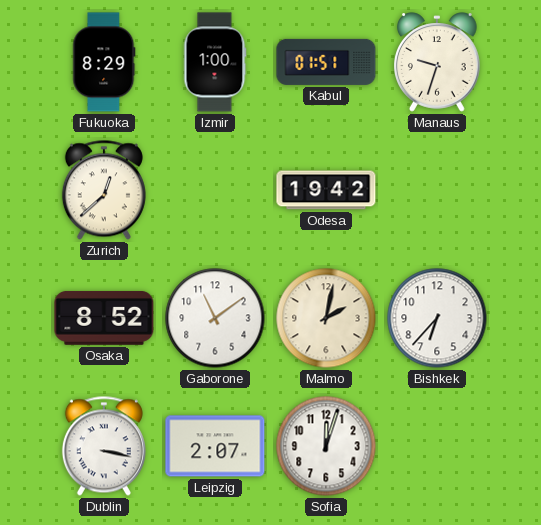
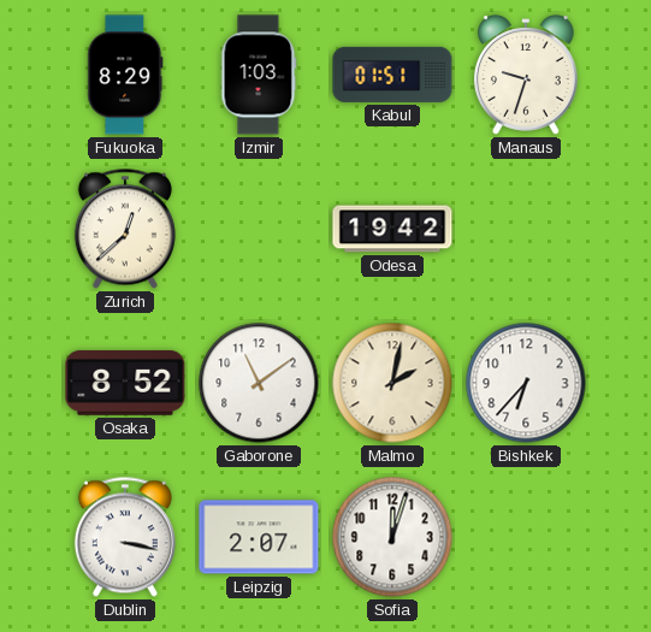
Izmir: 1:00 -> 1:03 (259, 75)
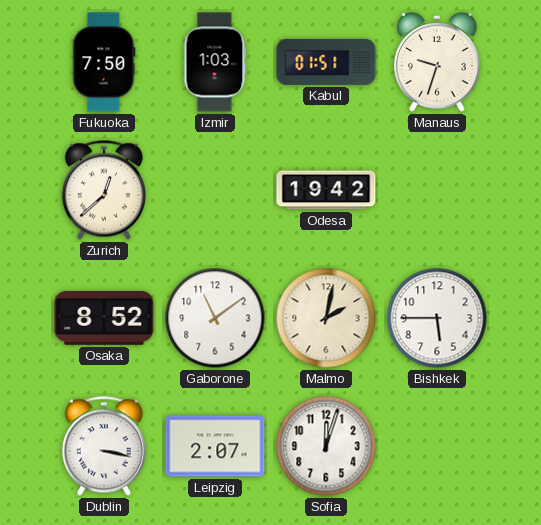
Fukuoka: 8:29 -> 7:50 (104, 62)
Bishkek: 6:37 -> 5:45 (437, 318)
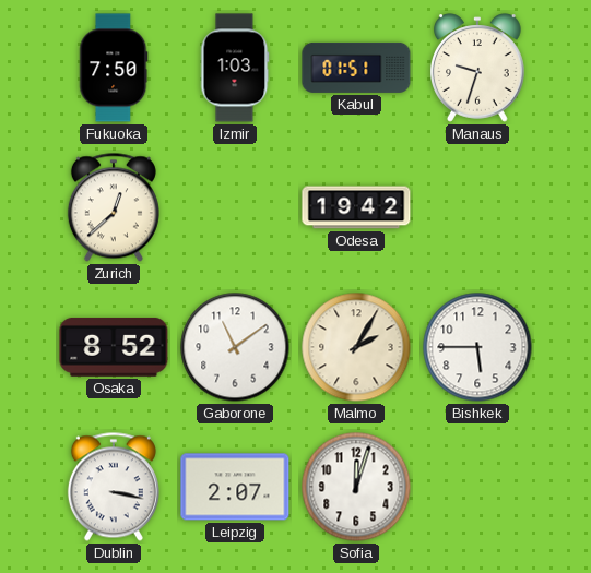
Malmo: 2:02 -> 2:05 (356, 347)
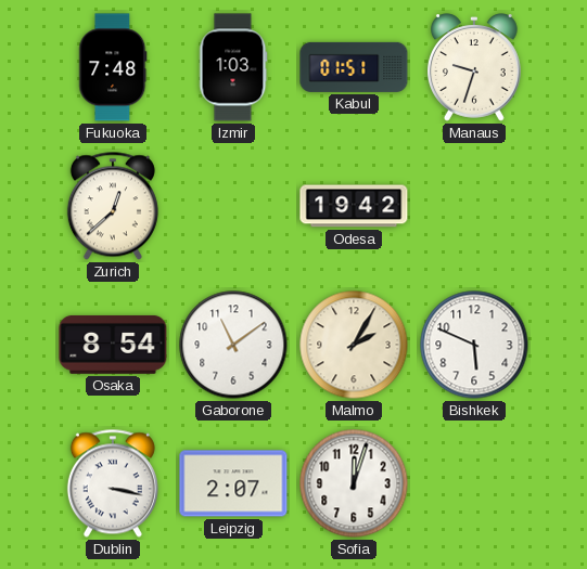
Fukuoka: 7:50 -> 7:48 (113, 67)
Osaka: 8:52 -> 8:54 (113, 345)
Bishkek: 5:45 -> 5:49 (474, 345)
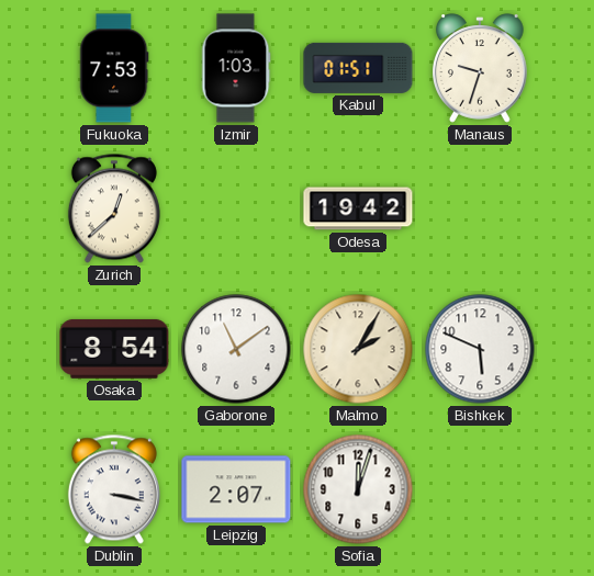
Fukuoka: 7:48 -> 7:53 (114, 68)
